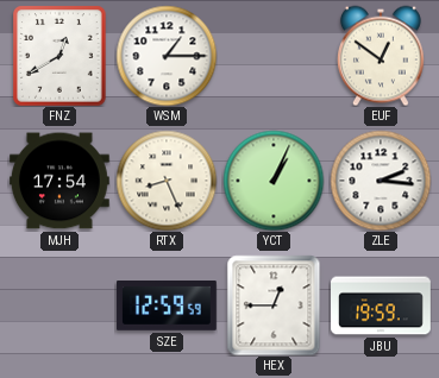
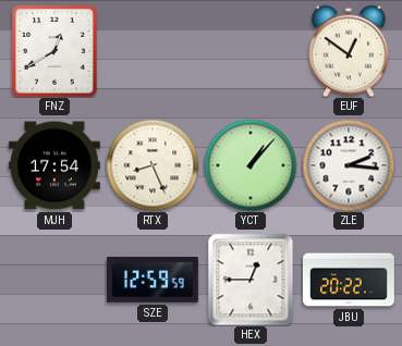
WSM: 1:15 -> none (167, 56)
YCT: 1:04 -> 1:07 (251, 165)
JBU: 19:59 -> 20:22 (350, 280)
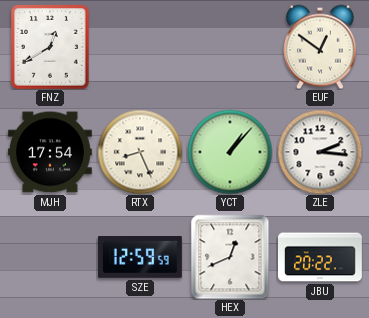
HEX: 12:45 -> 12:41 (230, 257)
